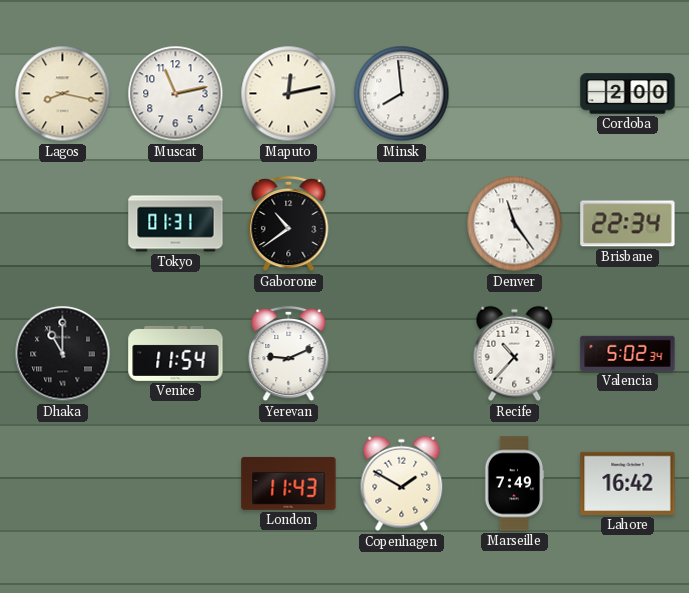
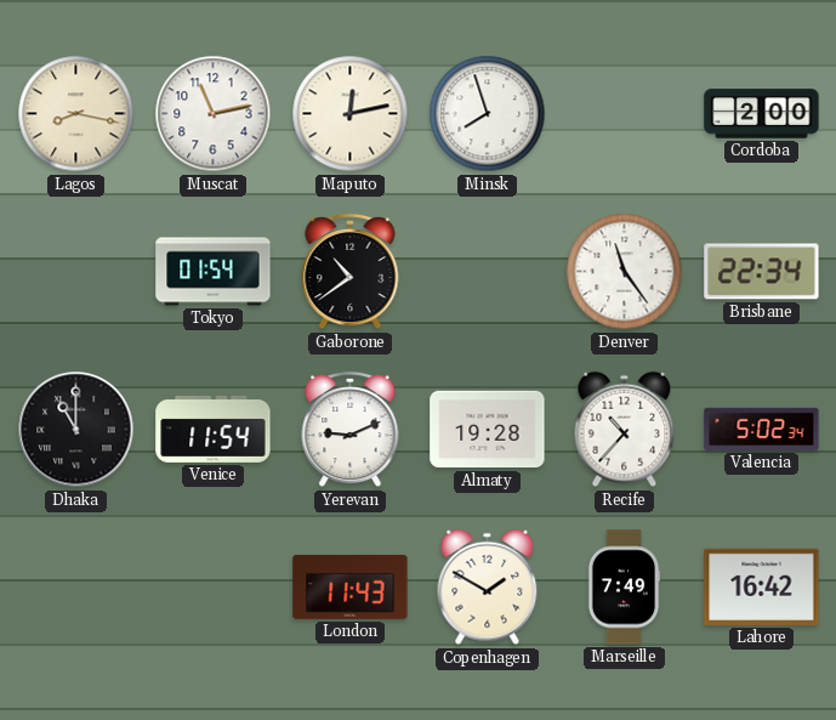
Minsk: 7:59 -> 7:57 (488, 114)
Tokyo: 01:31 -> 01:54 (214, 272)
Almaty: none -> 19:28 (488, 430)
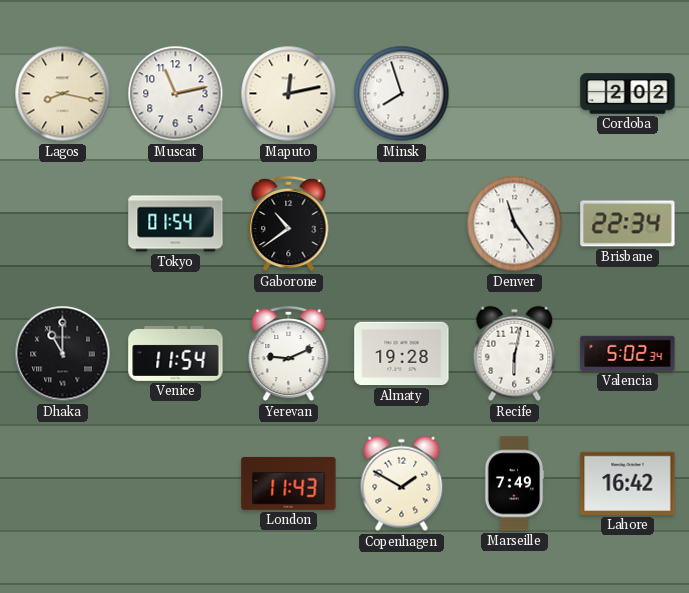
Cordoba: 2:00 -> 2:02 (628, 94)
Recife: 10:37 -> 6:02 (515, 354)
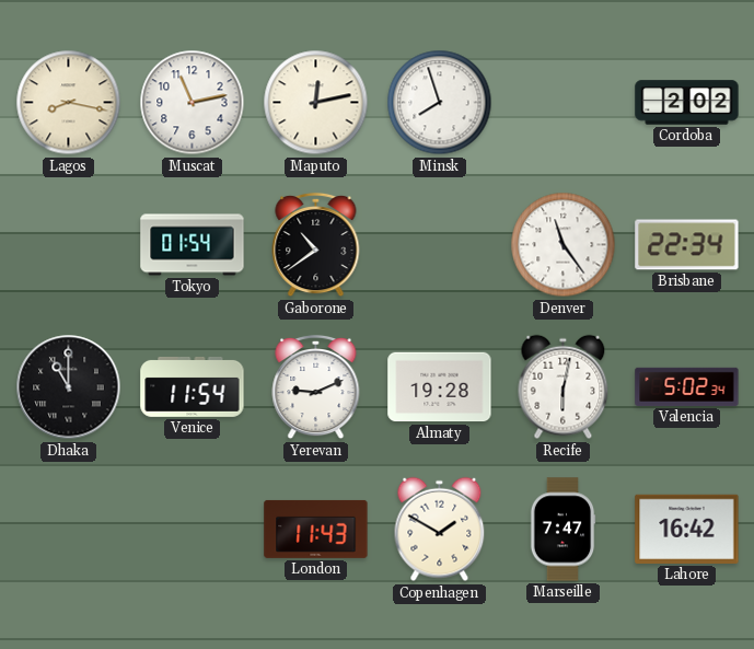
Marseille: 7:49 -> 7:47 (562, 530)
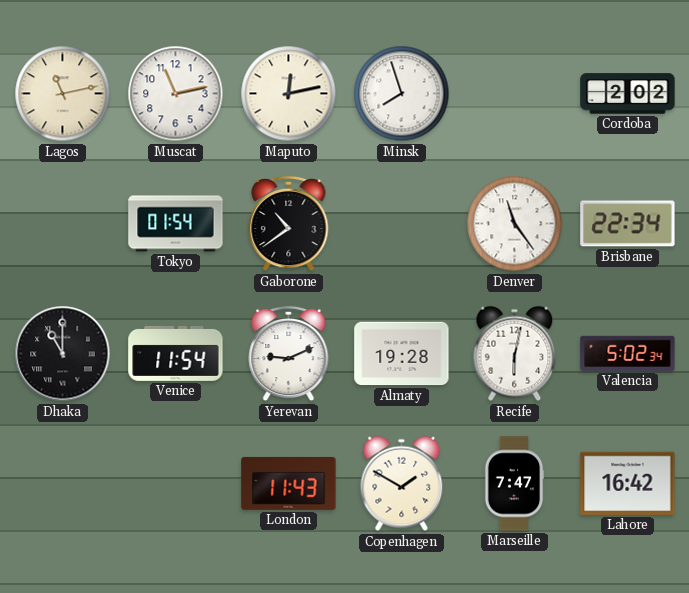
Lagos: 8:17 -> 11:13 (63, 94)
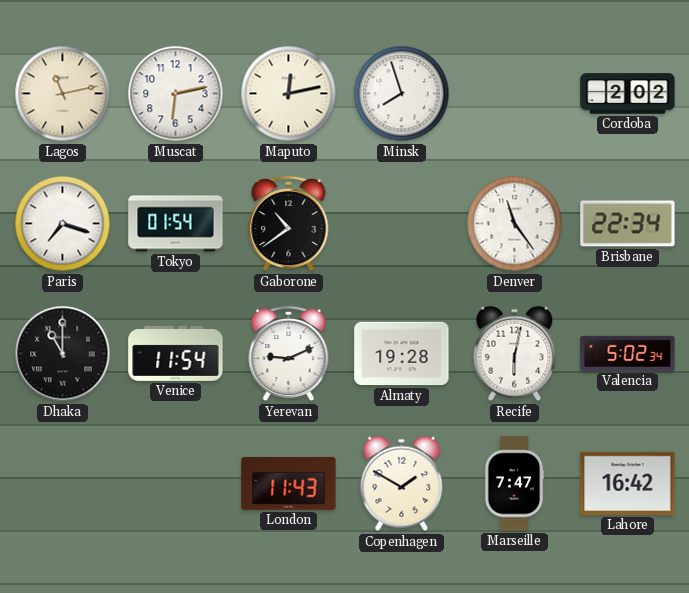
Muscat: 11:13 -> 6:13 (176, 94)
Paris: none -> 7:18 (63, 224)
